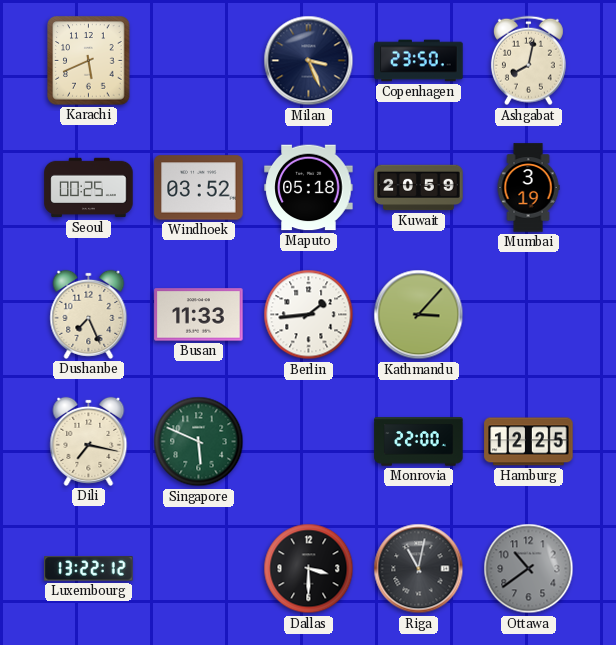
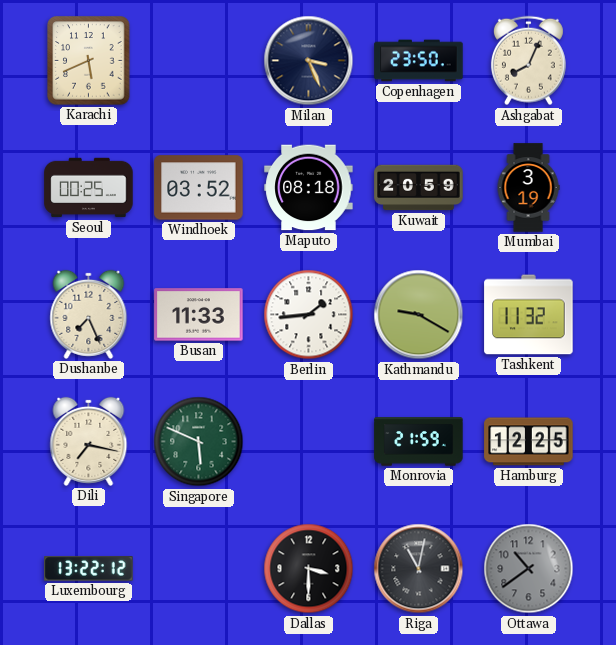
Ashgabat: 8:02 -> 8:04 (528, 61)
Maputo: 05:18 -> 08:18 (309, 188)
Kathmandu: 3:07 -> 9:20 (419, 315)
Tashkent: none -> 11:32 (529, 315)
Monrovia: 22:00 -> 21:59 (419, 442)
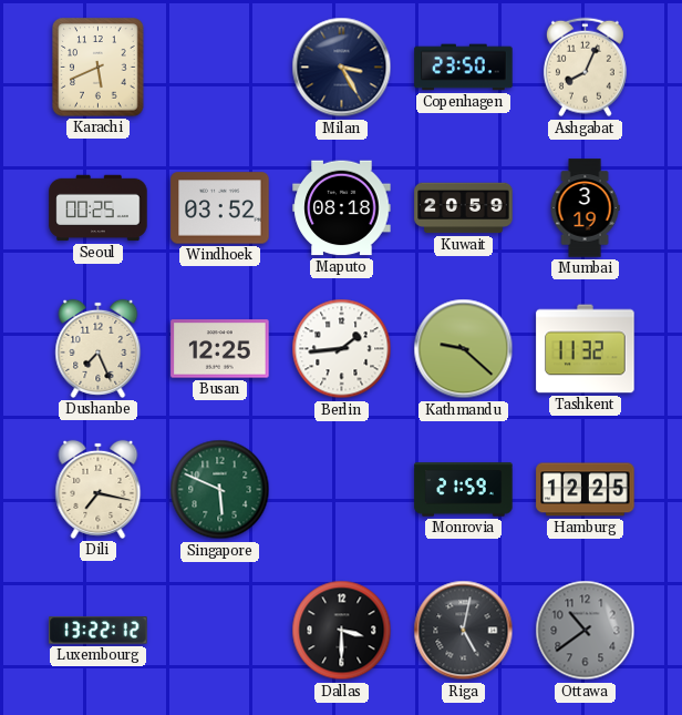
Milan: 3:26 -> 3:25 (342, 68)
Busan: 11:33 -> 12:25 (220, 349)
Kathmandu: 9:20 -> 9:22 (464, 349)
Riga: 11:02 -> 5:02 (464, 631)
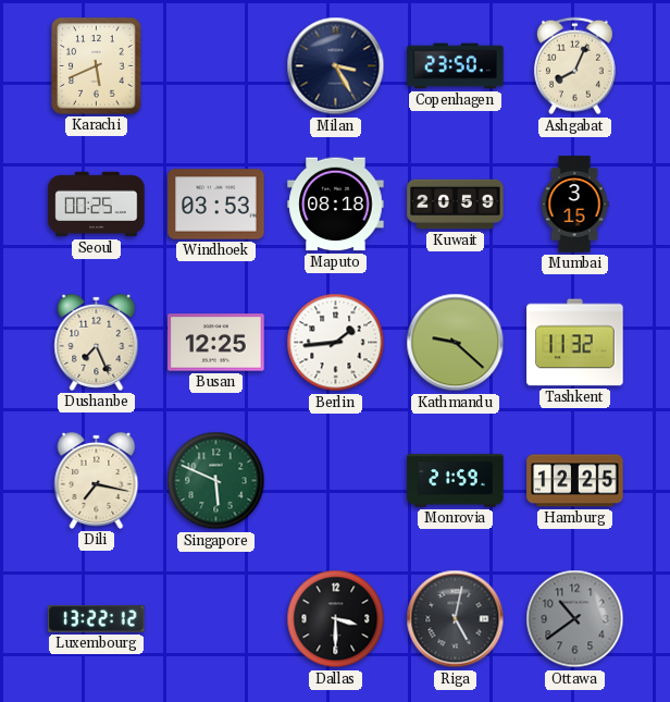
Windhoek: 03:52 -> 03:53 (216, 205)
Mumbai: 3:19 -> 3:15 (574, 205)
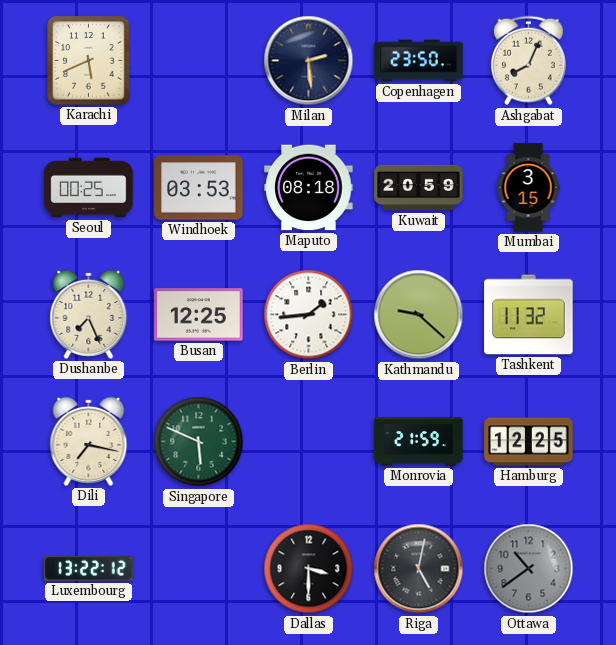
Milan: 3:25 -> 2:29 (309, 61)
